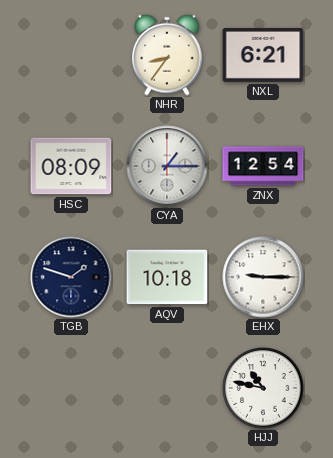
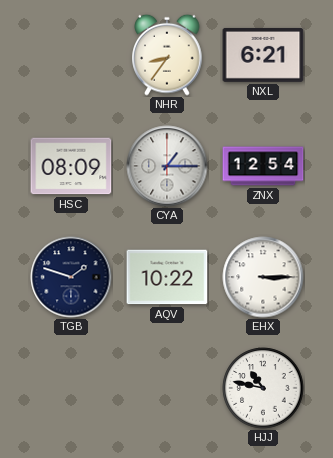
AQV: 10:18 -> 10:22 (167, 277)
EHX: 9:15 -> 3:15 (263, 277)
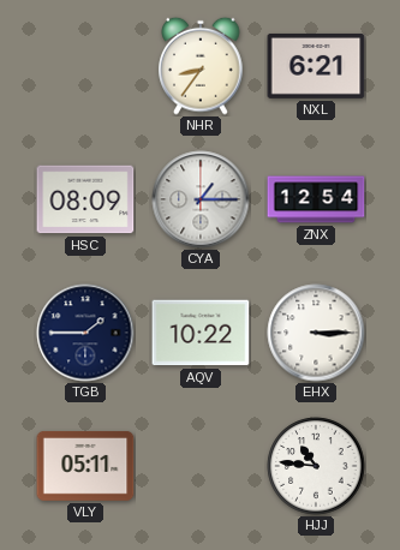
TGB: 1:48 -> 1:45 (85, 333)
VLY: none -> 05:11 (85, 467)
HJJ: 10:47 -> 10:46 (316, 466)
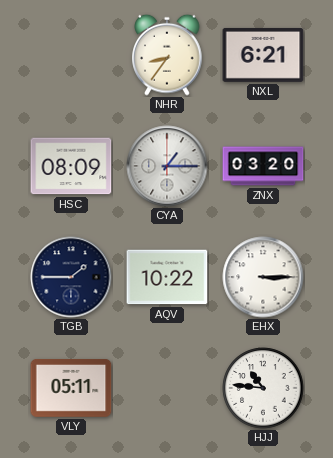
ZNX: 12:54 -> 03:20 (263, 166)
